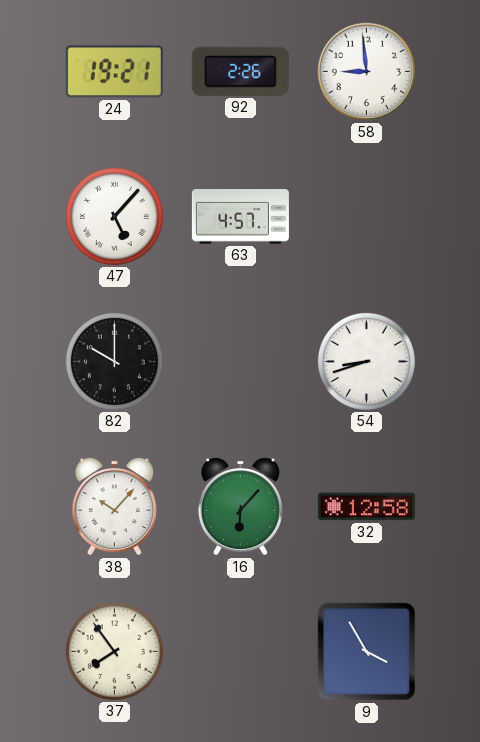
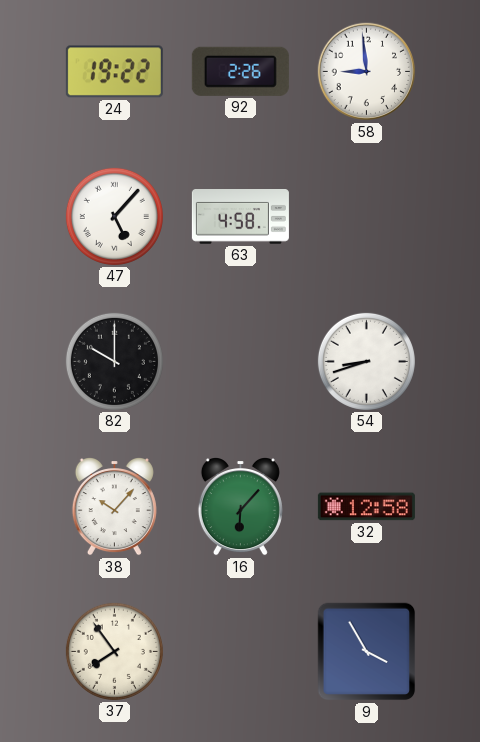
24: 19:21 -> 19:22 (114, 72)
63: 4:57 -> 4:58 (240, 217)
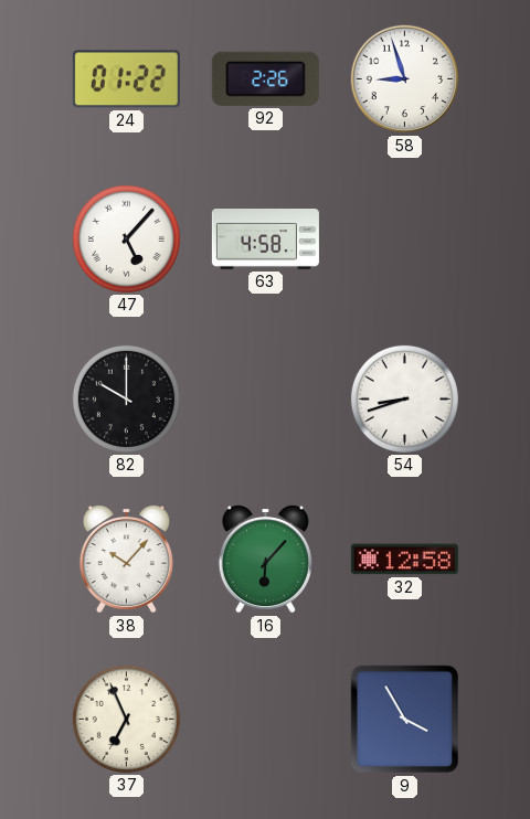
24: 19:22 -> 01:22 (126, 79)
58: 8:59 -> 8:57 (405, 79)
37: 7:54 -> 6:56 (126, 719)
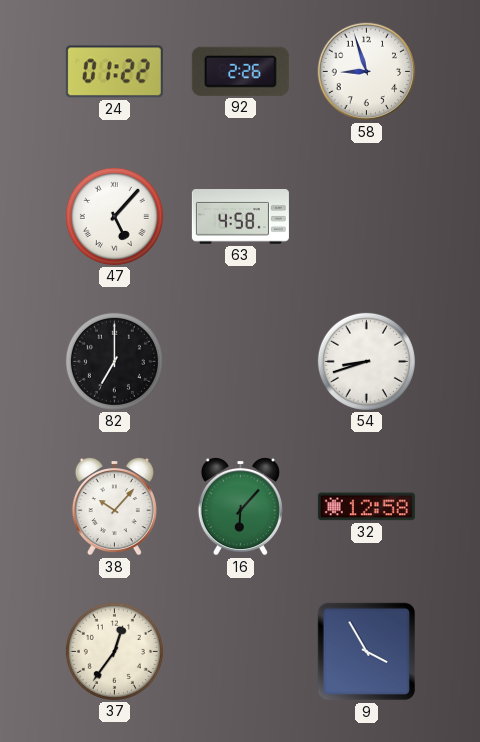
82: 10:00 -> 7:00 (114, 361)
37: 6:56 -> 12:36 (114, 651)
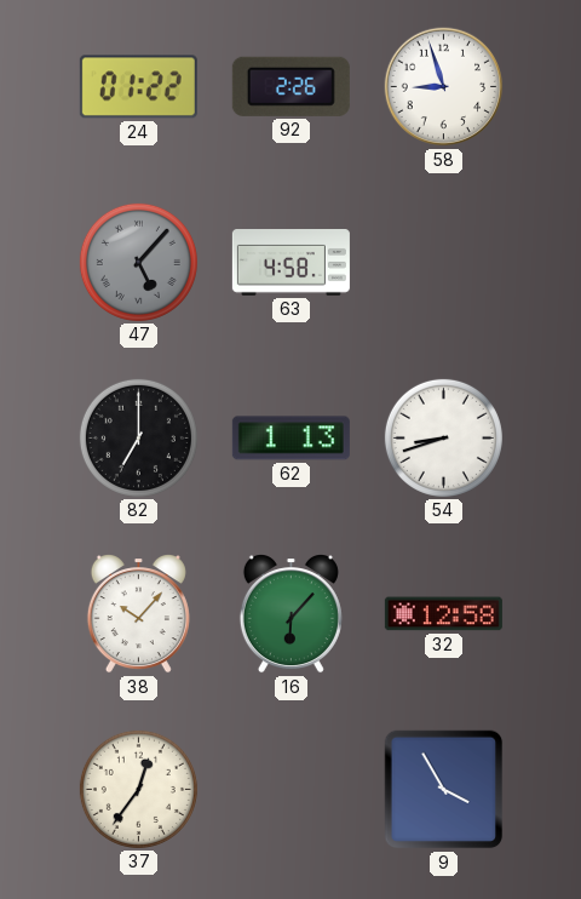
47 dial: white -> grey (138, 262)
62: none -> 1:13 (290, 439)
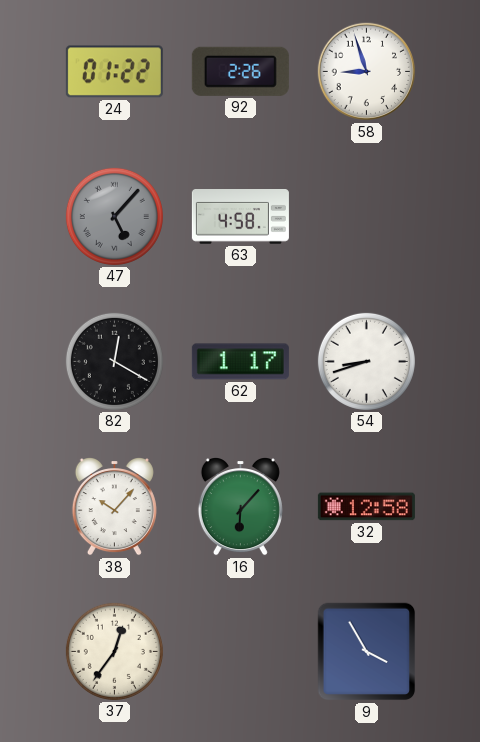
82: 7:00 -> 12:20 (114, 361)
62: 1:13 -> 1:17 (240, 362)
